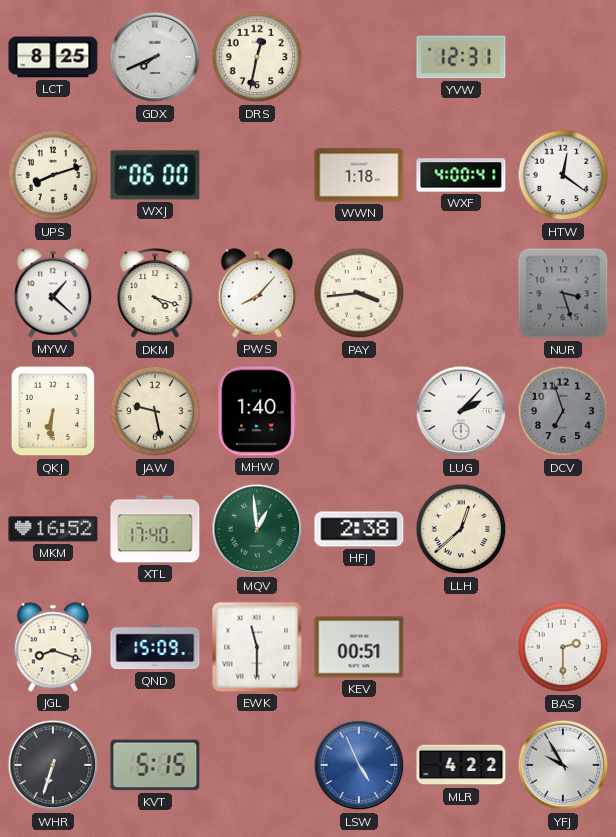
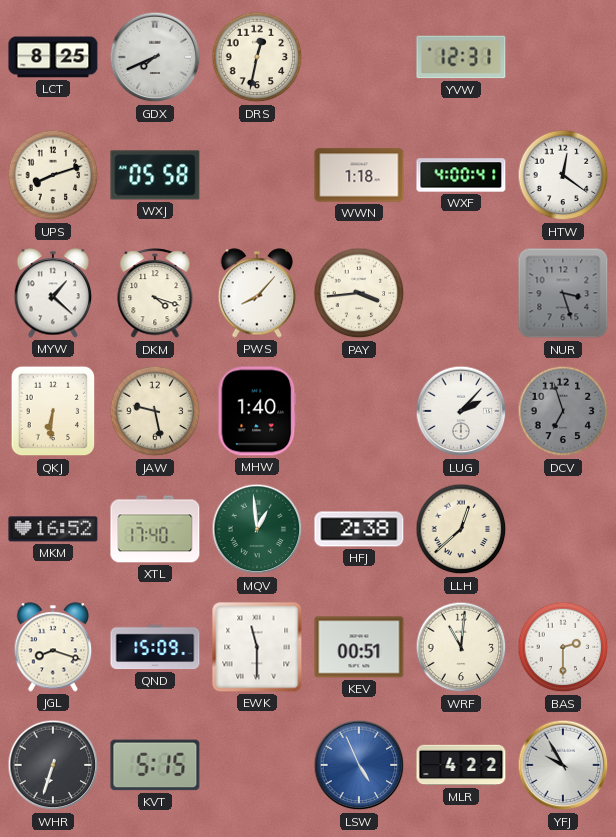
WXJ: 06:00 -> 05:58 (155, 175)
WRF: none -> 11:01 (461, 647)
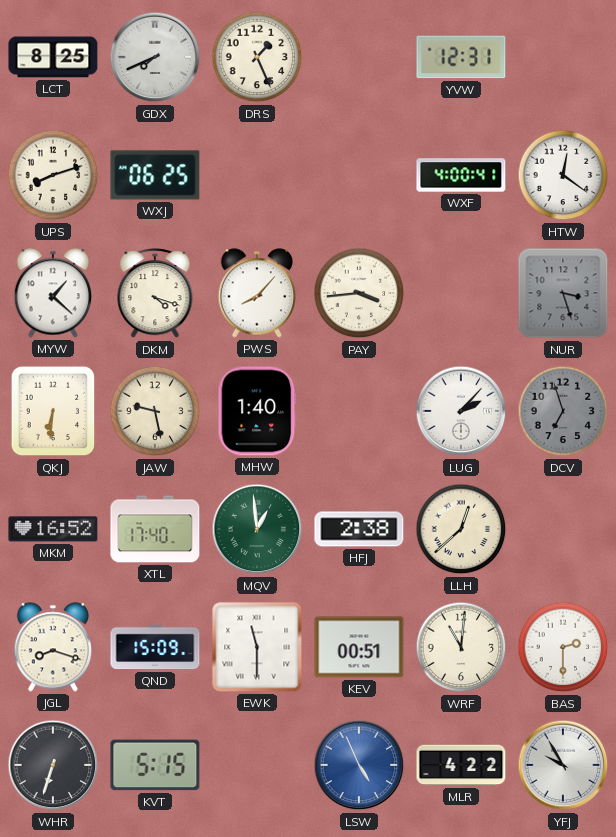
DRS: 12:32 -> 1:26 (257, 57)
WXJ: 05:58 -> 06:25 (155, 175)
WWN: 1:18 -> none (359, 175)
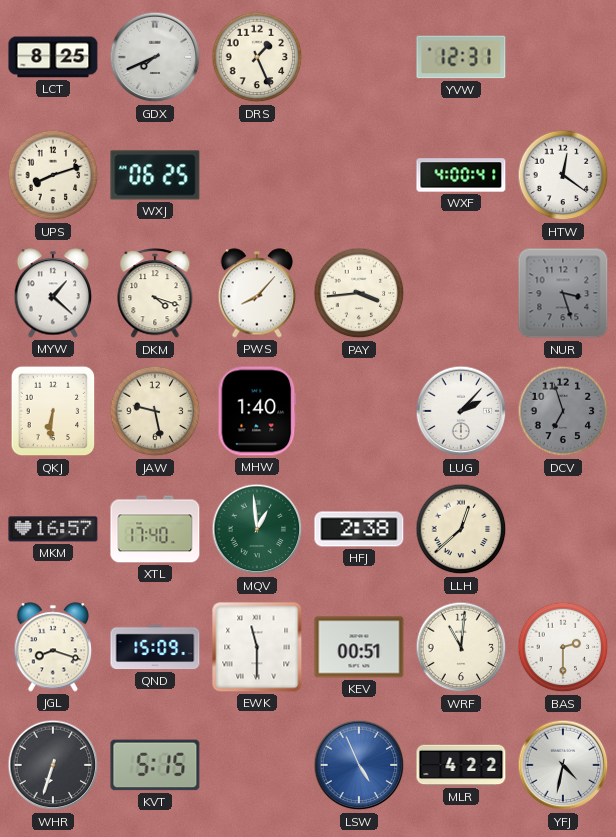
MKM: 16:52 -> 16:57 (53, 529)
YFJ: 9:55 -> 4:32 (563, 765)
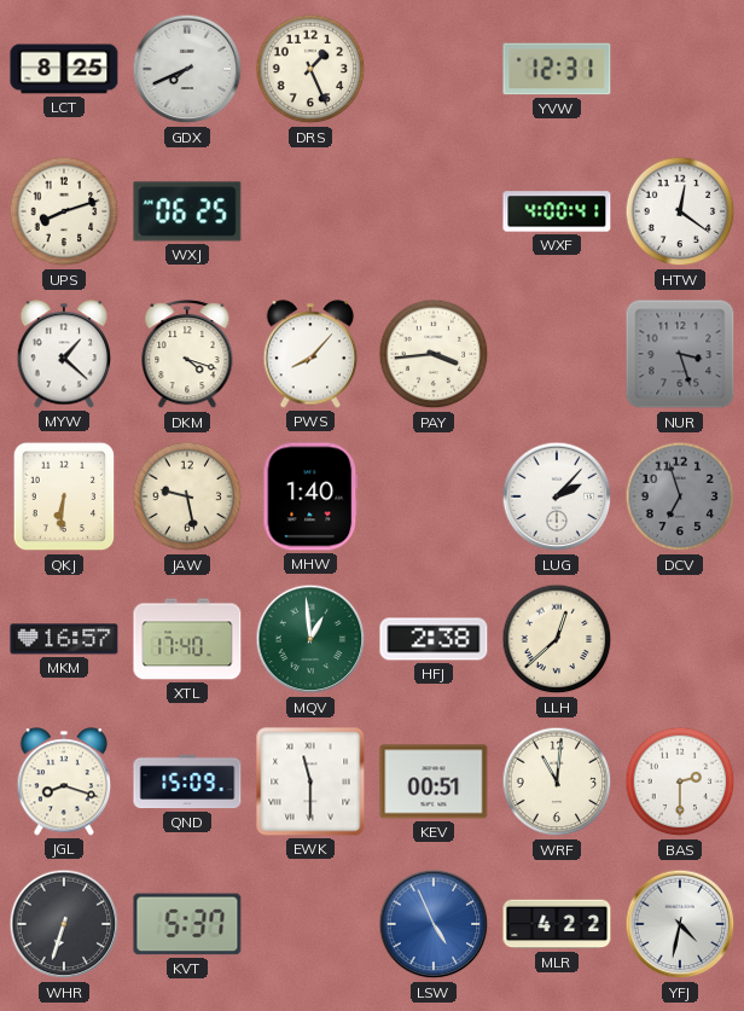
KVT: 5:15 -> 5:37 (187, 924)
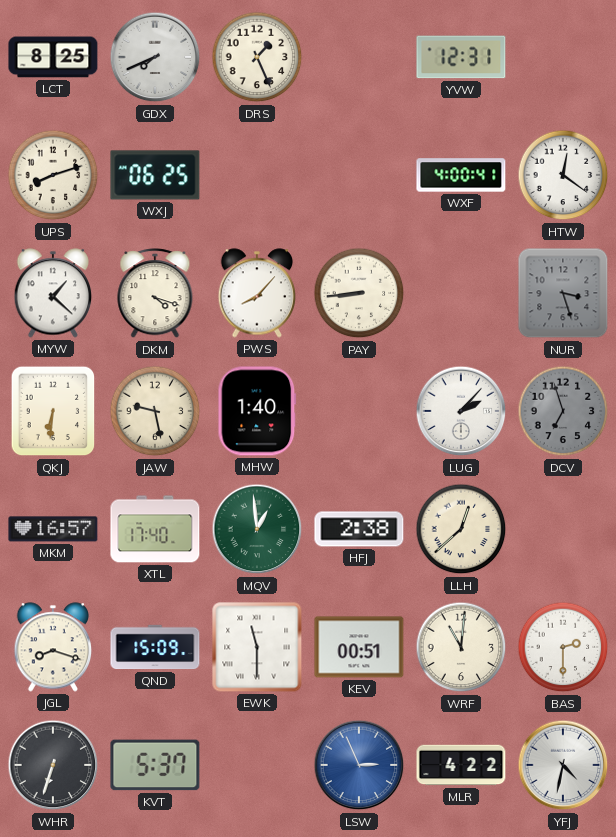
PAY: 3:44 -> 8:44 (359, 293)
LSW: 4:56 -> 2:56 (359, 765)
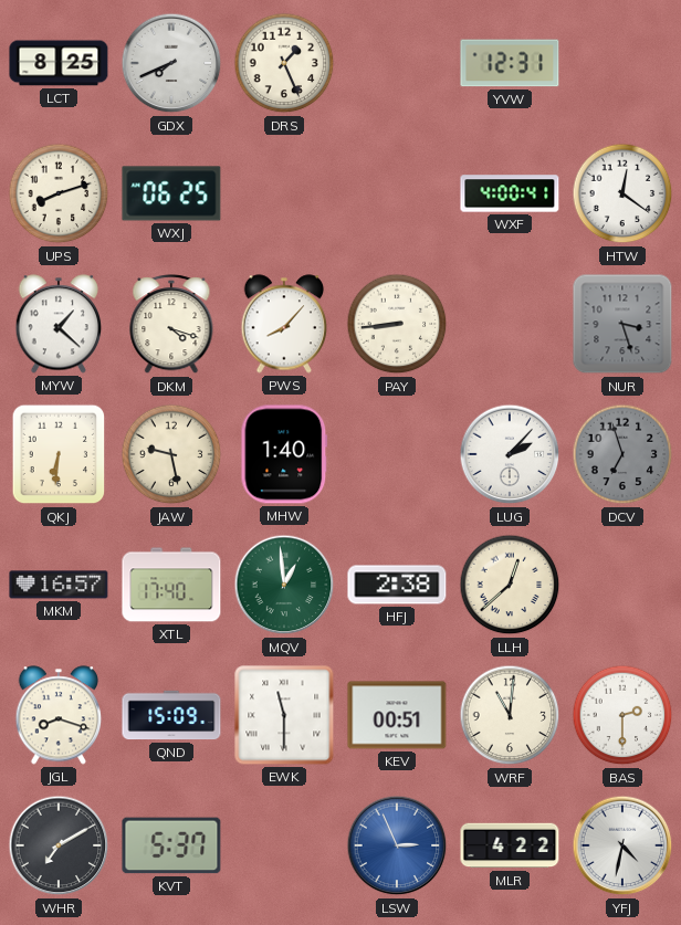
WHR: 6:33 -> 7:10 (59, 845)
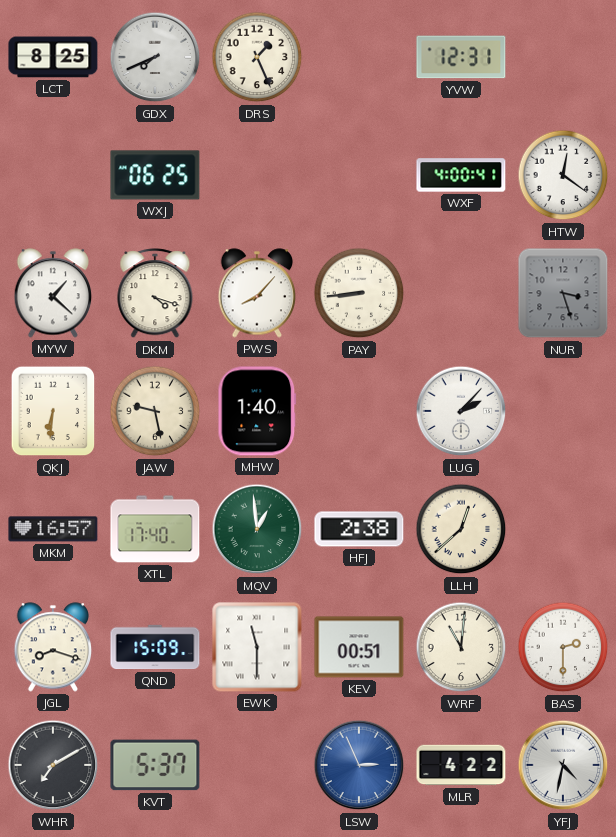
UPS: 8:12 -> none (59, 193)
DCV: 6:57 -> none (622, 454)
